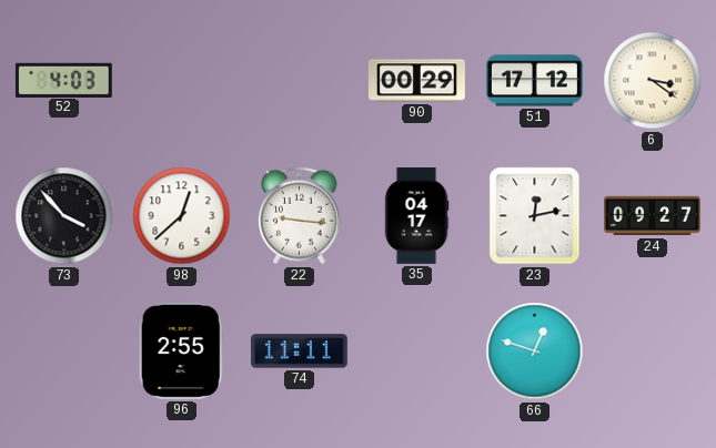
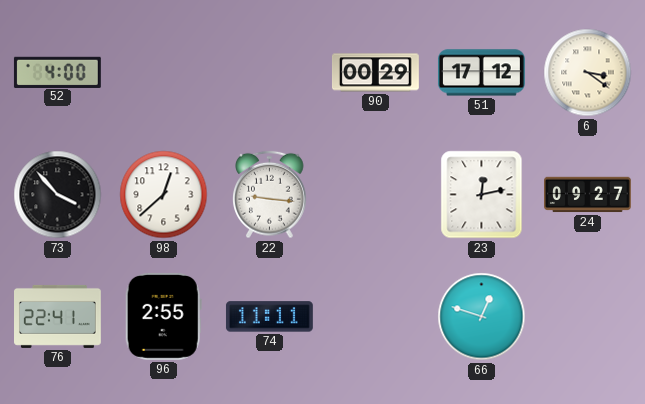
52: 4:03 -> 4:00 (57, 72)
35: 04:17 -> none (416, 216)
76: none -> 22:41 (58, 316)
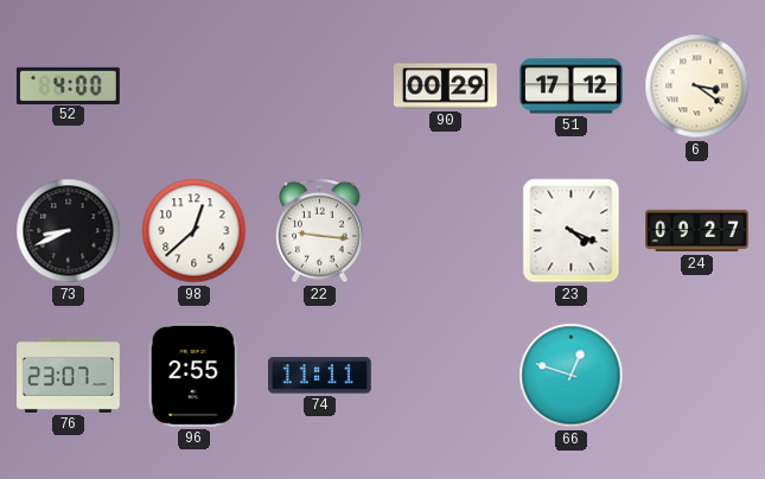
73: 3:53 -> 8:41 (69, 231)
23: 12:13 -> 4:19 (572, 231)
76: 22:41 -> 23:07 (69, 375)
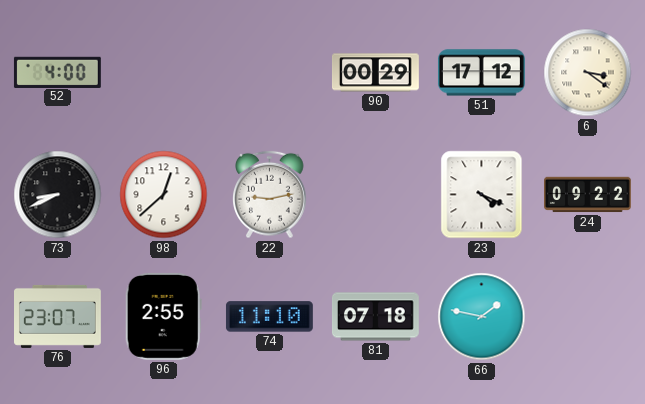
22: 9:16 -> 9:13 (270, 195)
24: 09:27 -> 09:22 (588, 195)
74: 11:11 -> 11:10 (269, 317)
81: none -> 07:18 (375, 317)
66: 12:48 -> 1:47 (482, 317)
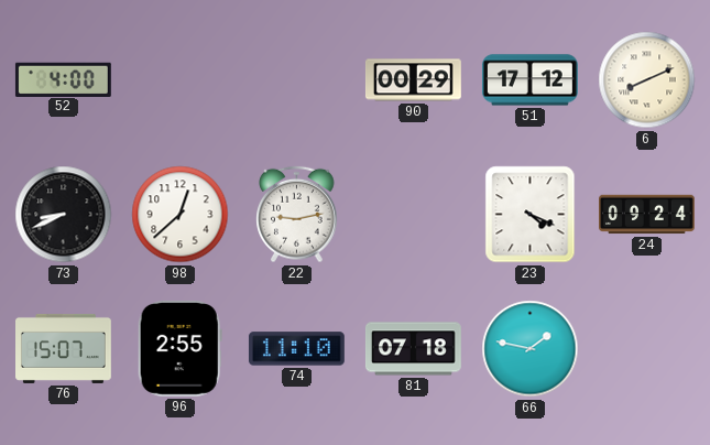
6: 3:21 -> 8:11 (647, 80)
24: 09:22 -> 09:24 (647, 215)
76: 23:07 -> 15:07 (64, 348)
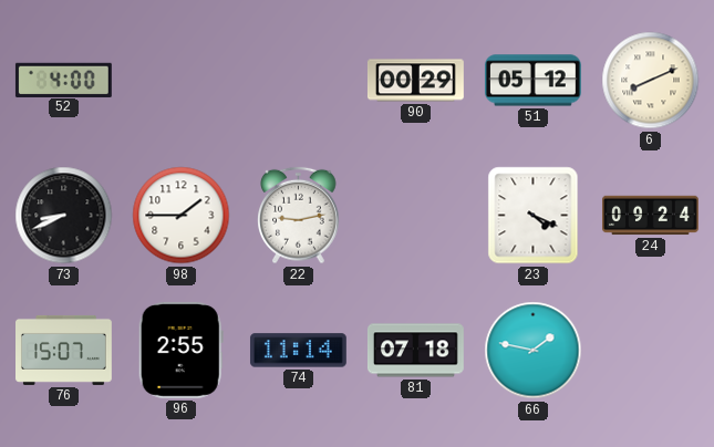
51: 17:12 -> 05:12 (532, 81)
98: 12:38 -> 1:45 (182, 216)
74: 11:10 -> 11:14 (298, 351)
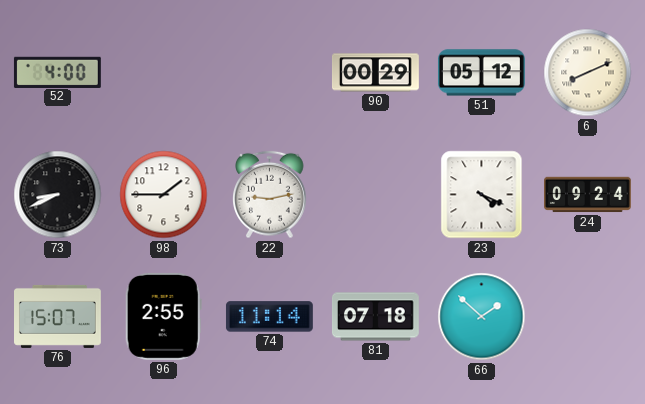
66: 1:47 -> 1:52 (482, 317)
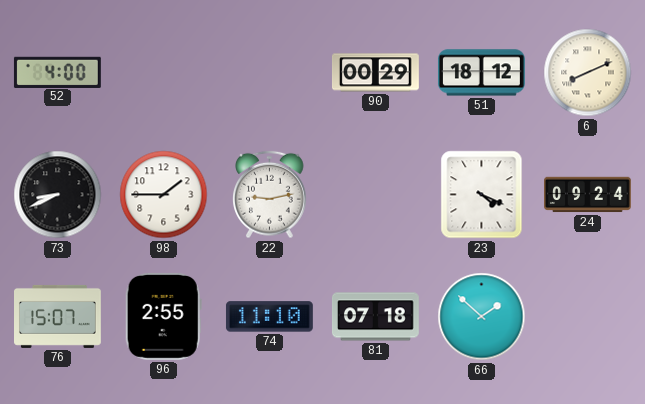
51: 05:12 -> 18:12 (481, 73)
74: 11:14 -> 11:10 (269, 317)
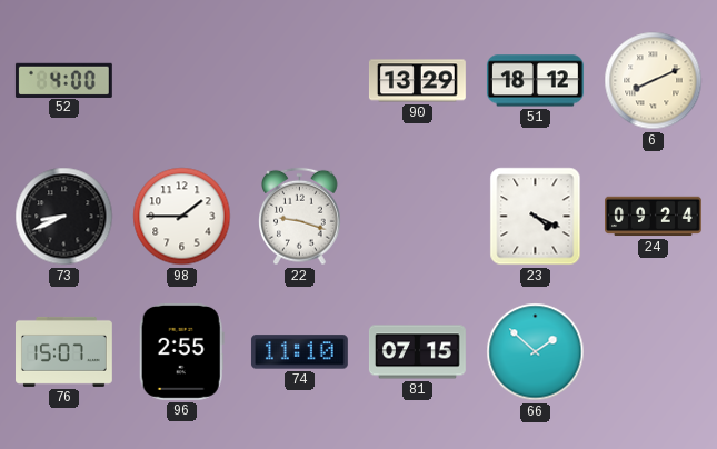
90: 00:29 -> 13:29 (417, 81)
22: 9:13 -> 9:18 (300, 217)
81: 07:18 -> 07:15 (417, 352)
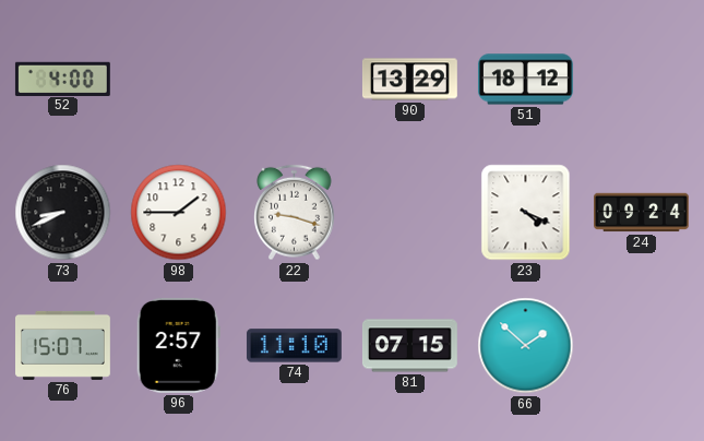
6: 8:11 -> none (654, 81)
96: 2:55 -> 2:57 (178, 345)
